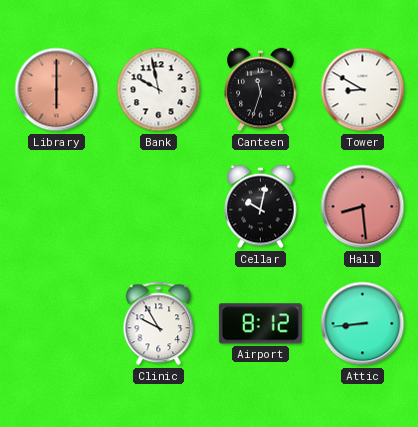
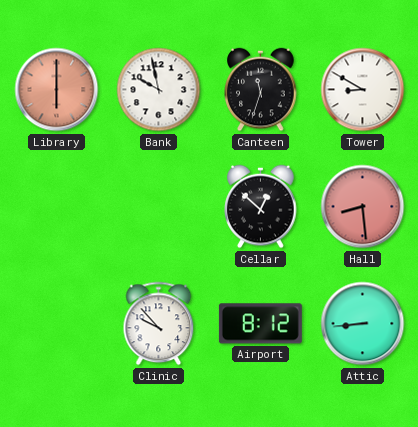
Cellar: 10:02 -> 12:52 (261, 207)
Clinic: 9:55 -> 9:53 (159, 324)
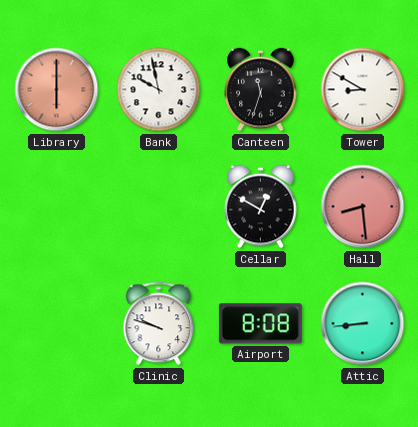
Cellar: 12:52 -> 12:50 (261, 207)
Clinic: 9:53 -> 9:48 (159, 324)
Airport: 8:12 -> 8:08 (260, 324)
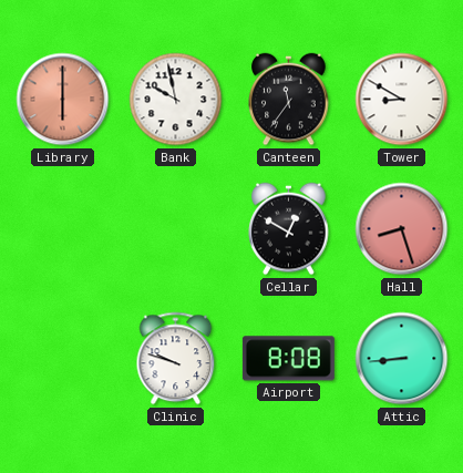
Canteen: 11:33 -> 11:36 (289, 100)
Hall: 8:29 -> 8:27 (402, 229)
